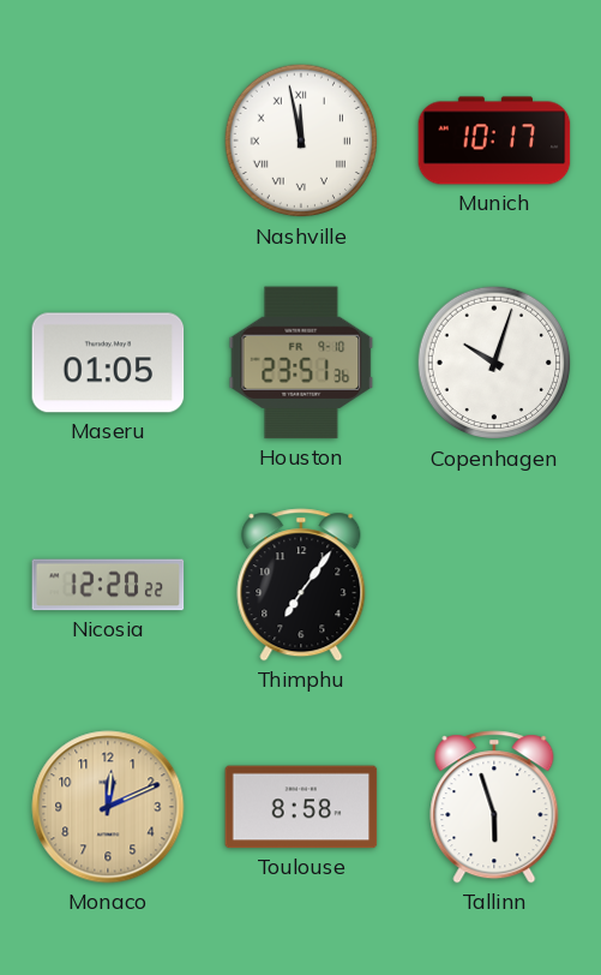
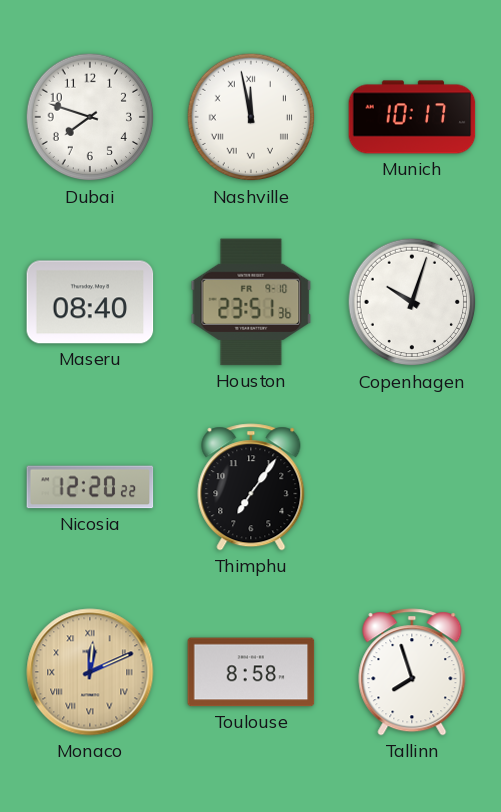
Dubai: none -> 7:48 (90, 117)
Maseru: 01:05 -> 08:40 (90, 302)
Monaco numerals: Arabic -> Roman (90, 672)
Tallinn: 5:57 -> 7:57 (412, 672)
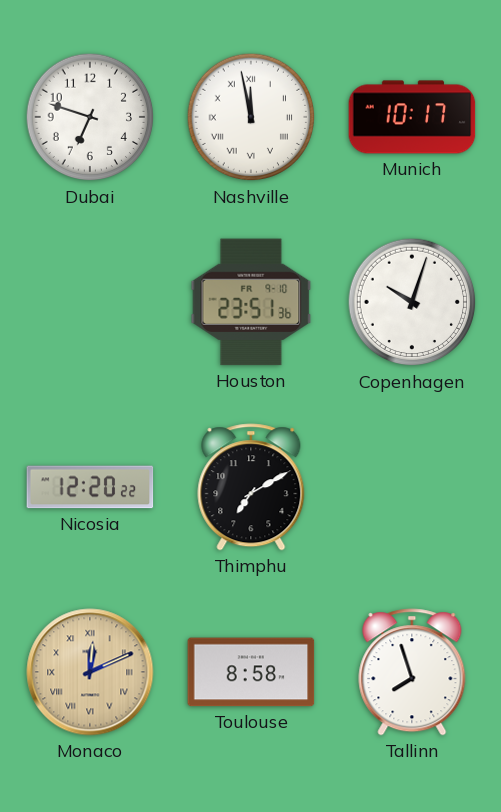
Dubai: 7:48 -> 6:48 (90, 117)
Maseru: 08:40 -> none (90, 302)
Thimphu: 7:06 -> 7:10 (251, 487)
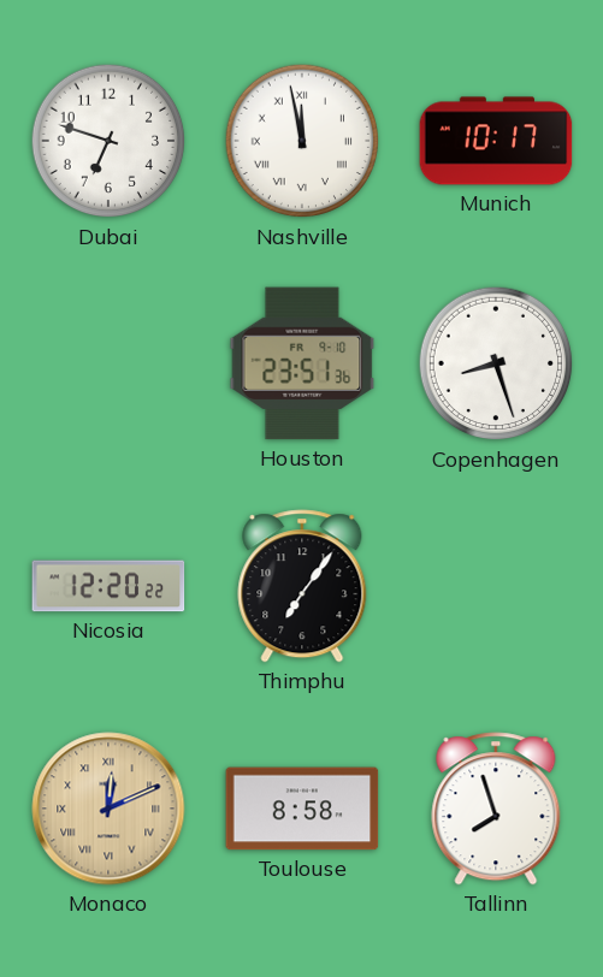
Copenhagen: 10:03 -> 8:27 (496, 363)
Thimphu: 7:10 -> 7:06 (302, 586)
